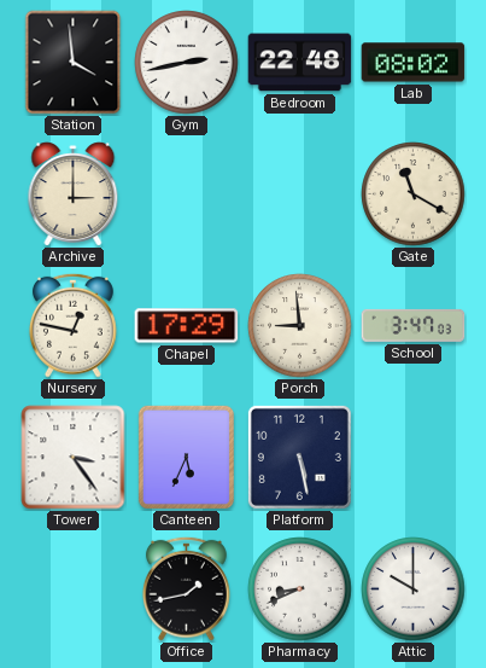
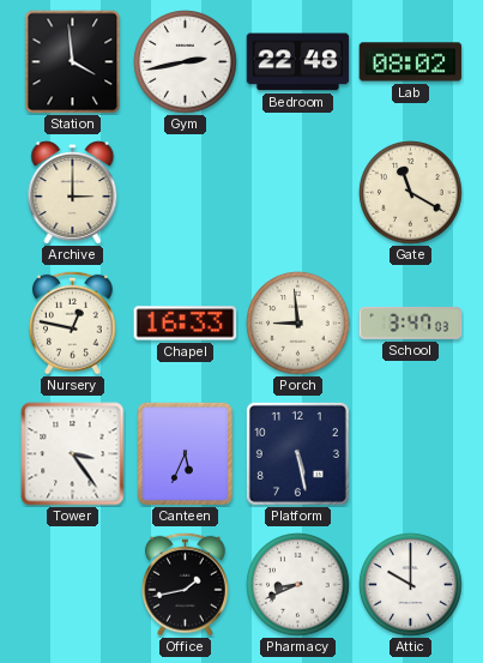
Chapel: 17:29 -> 16:33 (186, 324)
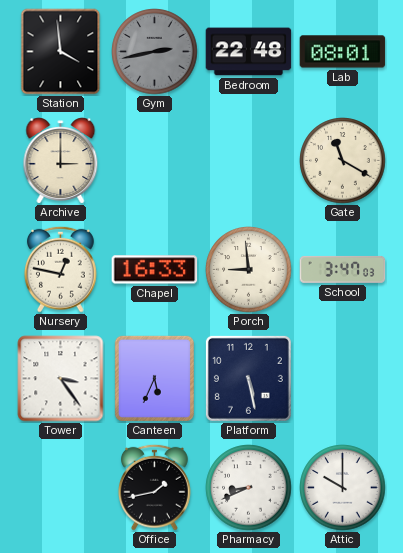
Gym dial: white -> grey (155, 52)
Lab: 08:02 -> 08:01 (343, 52)
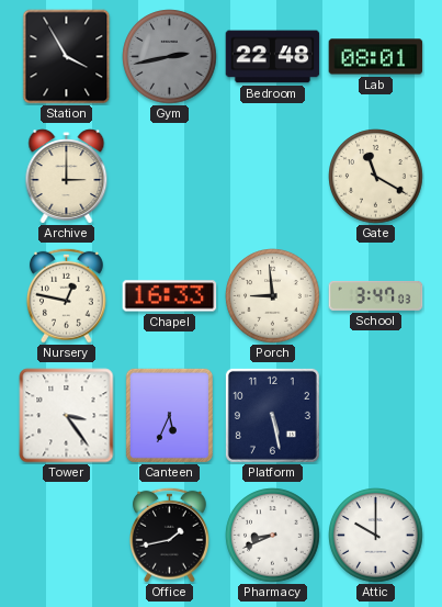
Station: 3:59 -> 3:55 (67, 57)
